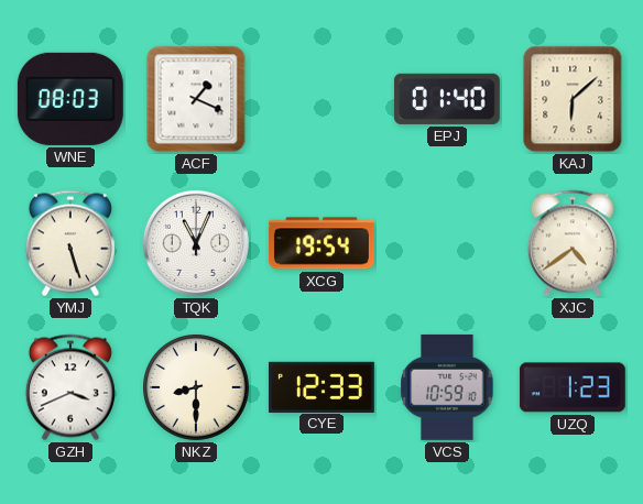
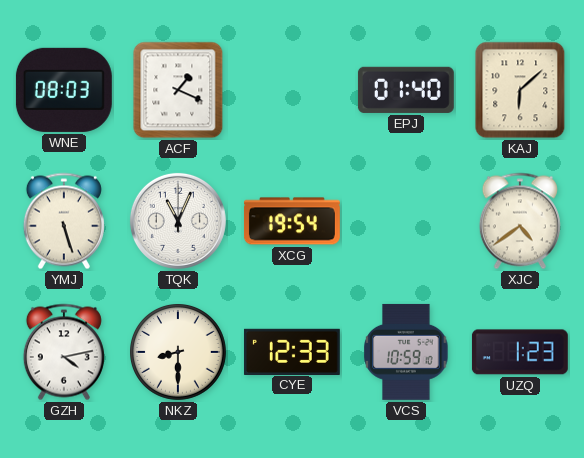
GZH: 3:41 -> 4:13 (64, 352)
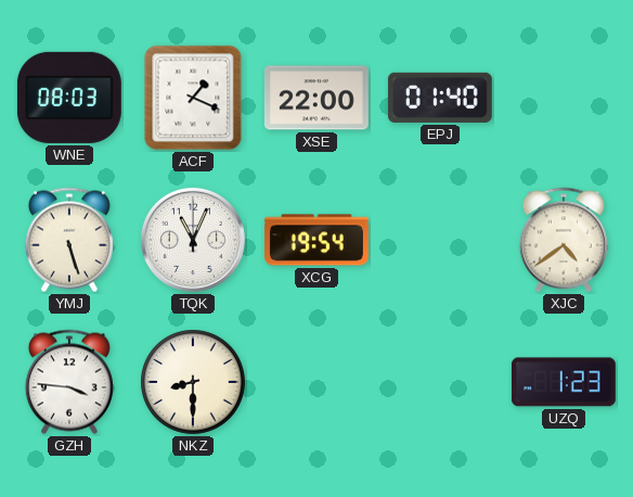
XSE: none -> 22:00 (316, 98)
KAJ: 6:08 -> none (520, 90)
GZH: 4:13 -> 3:46 (69, 382)
CYE: 12:33 -> none (292, 351)
VCS: 10:59 -> none (406, 352)
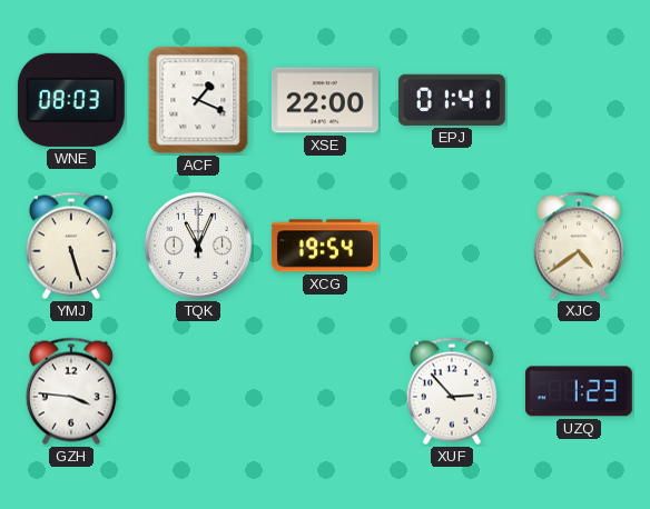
EPJ: 01:40 -> 01:41 (452, 100)
NKZ: 8:30 -> none (194, 383)
XUF: none -> 2:53 (452, 391)
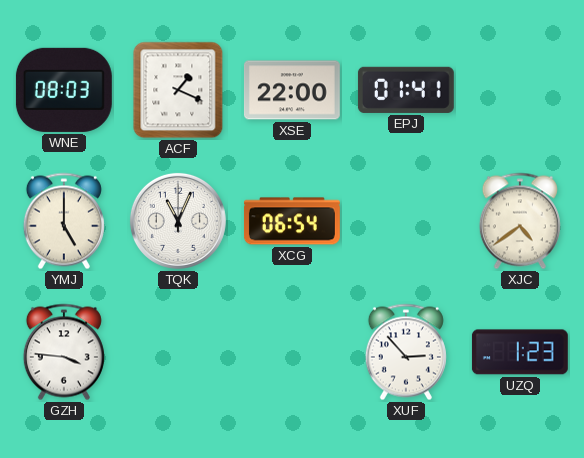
YMJ: 5:27 -> 5:00 (64, 221)
XCG: 19:54 -> 06:54 (292, 221)
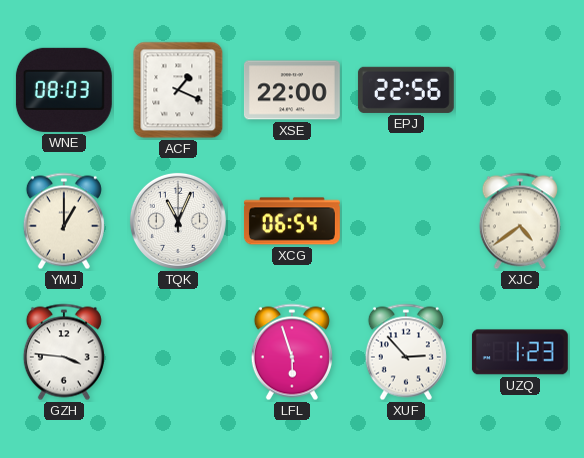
EPJ: 01:41 -> 22:56 (406, 90)
YMJ: 5:00 -> 1:00 (64, 221)
LFL: none -> 5:57 (292, 352)
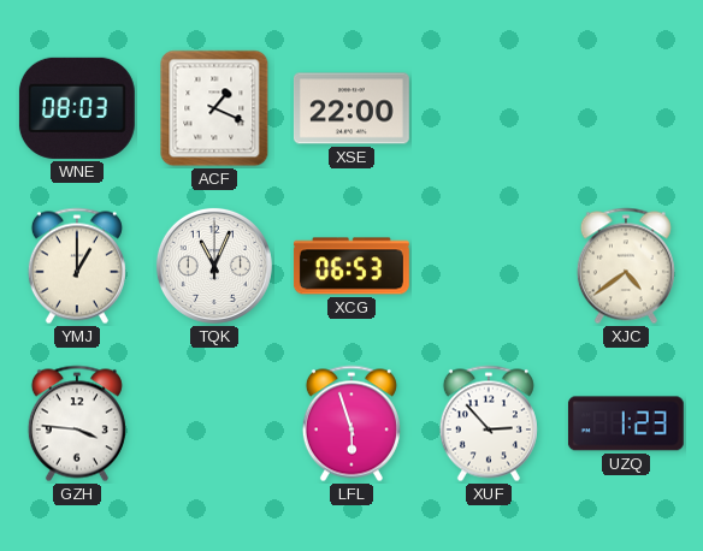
EPJ: 22:56 -> none (406, 90)
XCG: 06:54 -> 06:53 (351, 266)
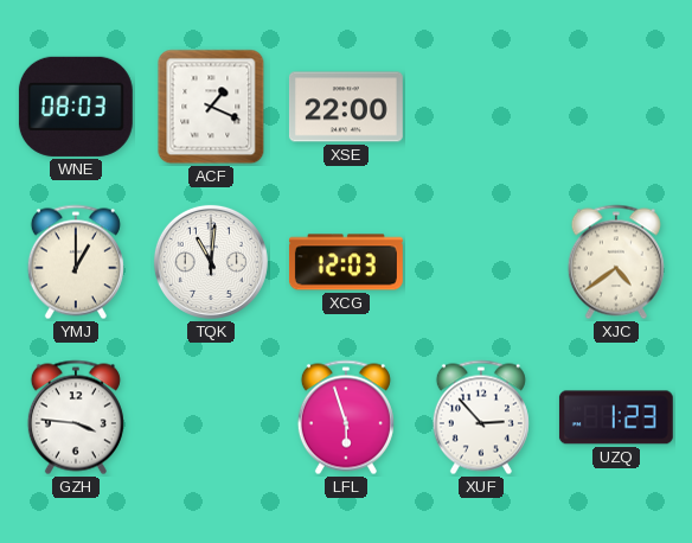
TQK: 11:04 -> 11:01 (211, 262)
XCG: 06:53 -> 12:03 (346, 262)
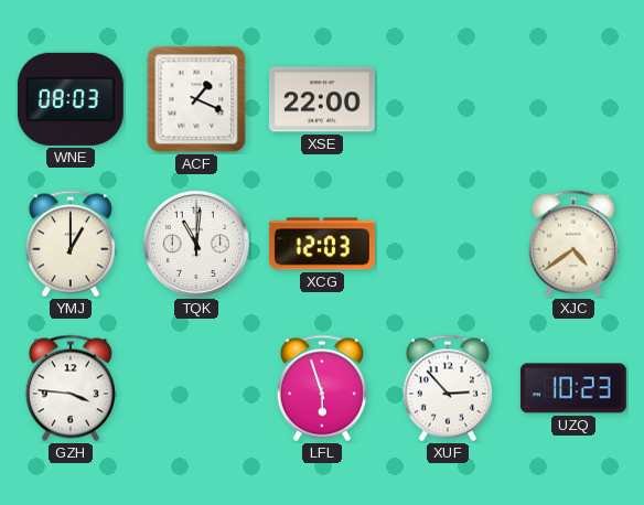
UZQ: 1:23 -> 10:23 (573, 388)
